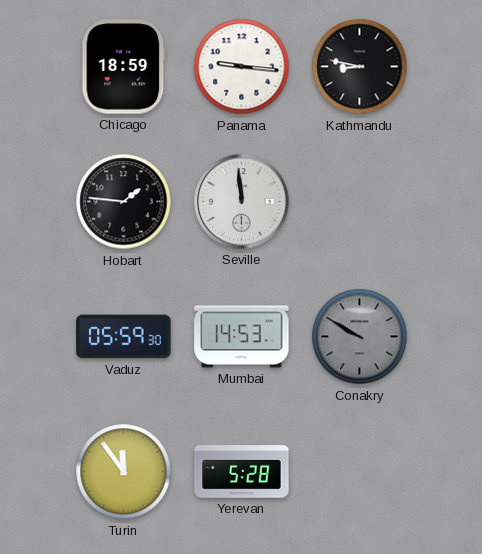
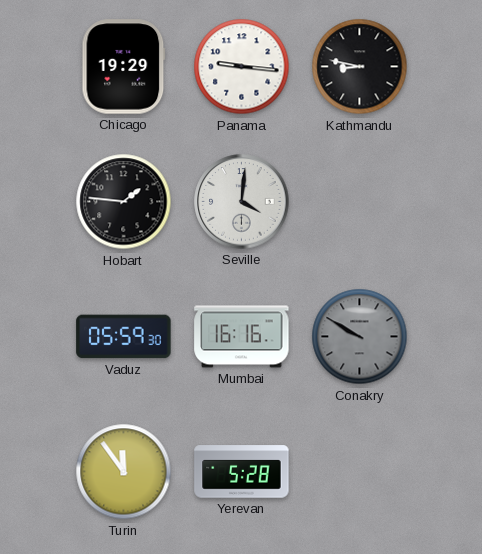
Chicago: 18:59 -> 19:29 (124, 67)
Seville: 11:59 -> 4:01 (242, 202)
Mumbai: 14:53 -> 16:16 (242, 337)
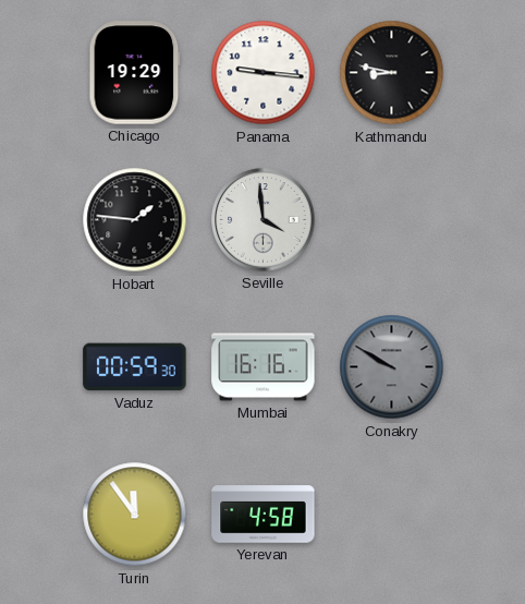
Seville: 4:01 -> 3:59 (264, 220)
Vaduz: 05:59 -> 00:59 (135, 367)
Yerevan: 5:28 -> 4:58 (264, 515)
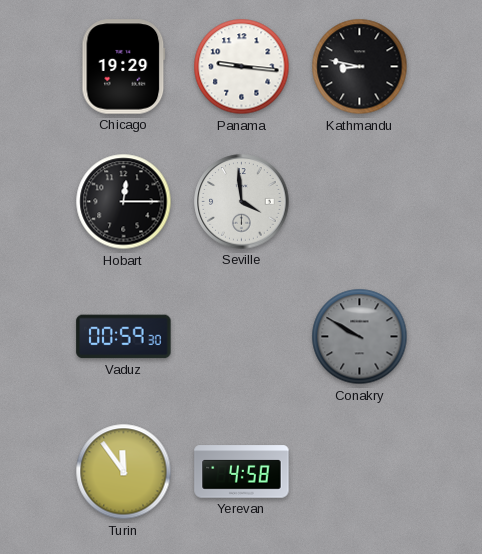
Hobart: 1:46 -> 12:15 (124, 202)
Mumbai: 16:16 -> none (264, 367)
